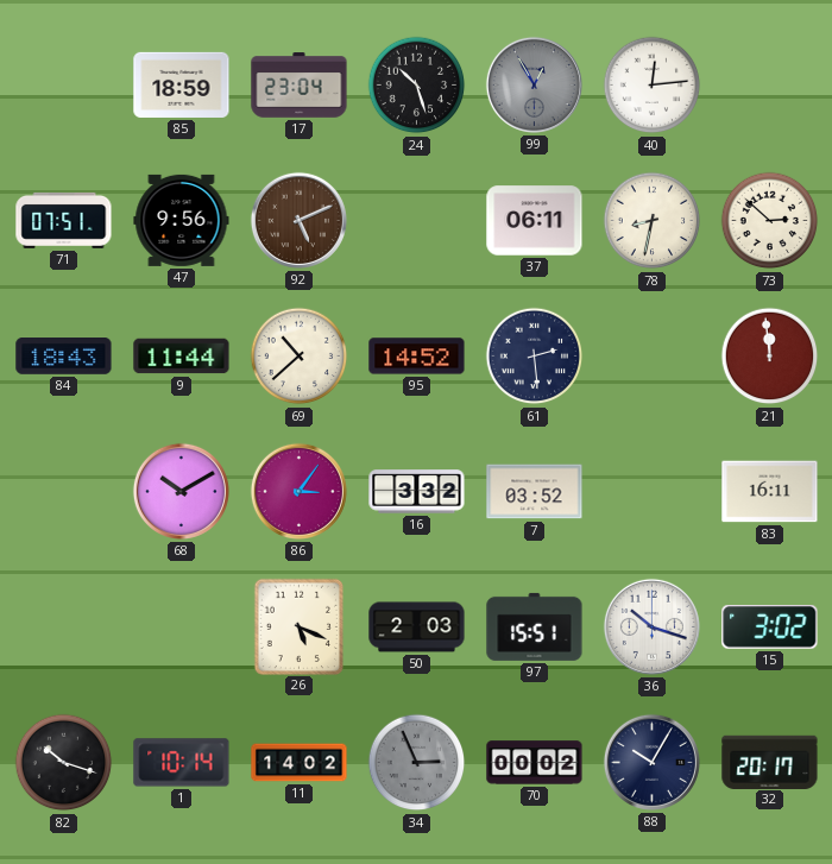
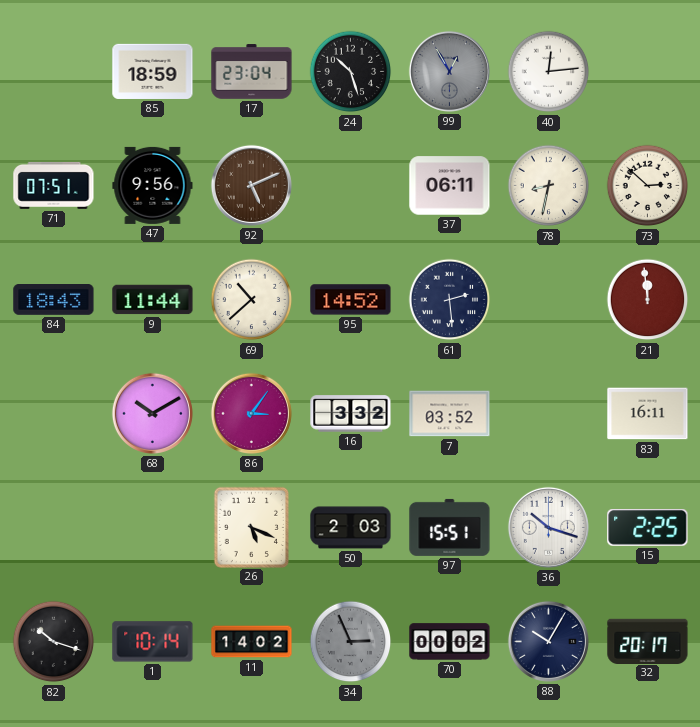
15: 3:02 -> 2:25 (648, 528)
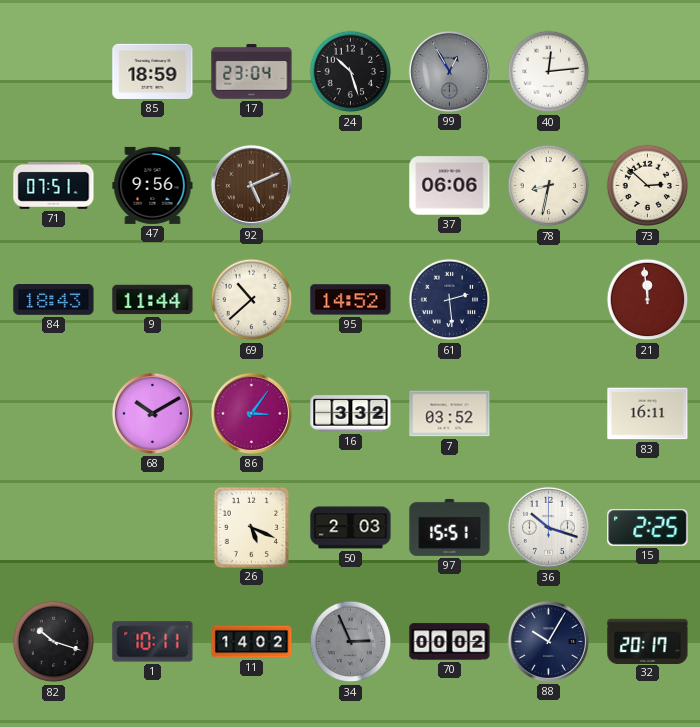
37: 06:11 -> 06:06 (450, 186)
1: 10:14 -> 10:11 (153, 642)
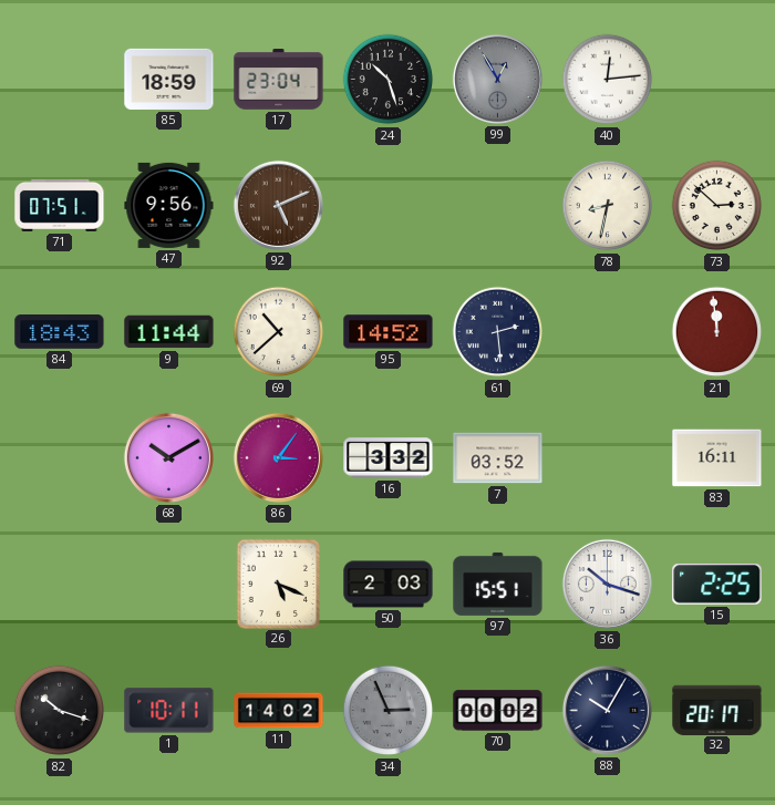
37: 06:06 -> none (450, 186)
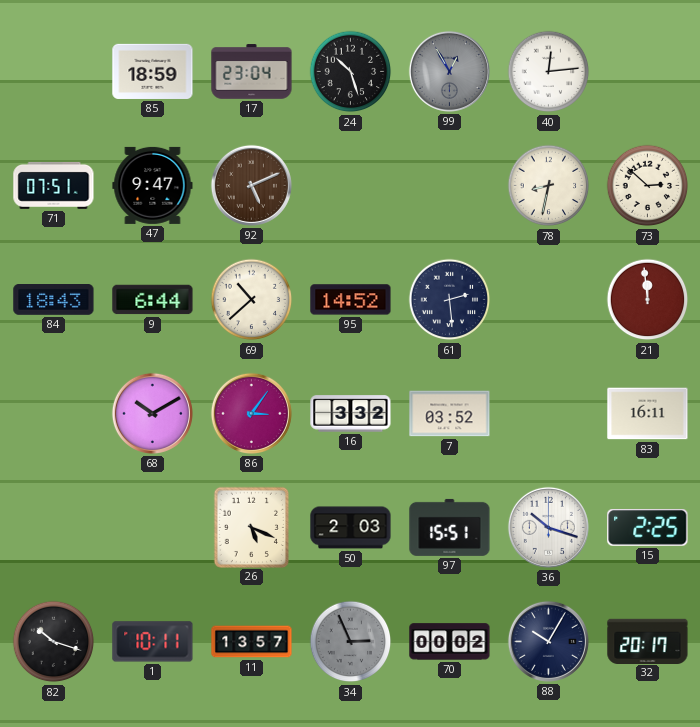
47: 9:56 -> 9:47 (153, 185)
9: 11:44 -> 6:44 (153, 300)
11: 14:02 -> 13:57 (252, 642)
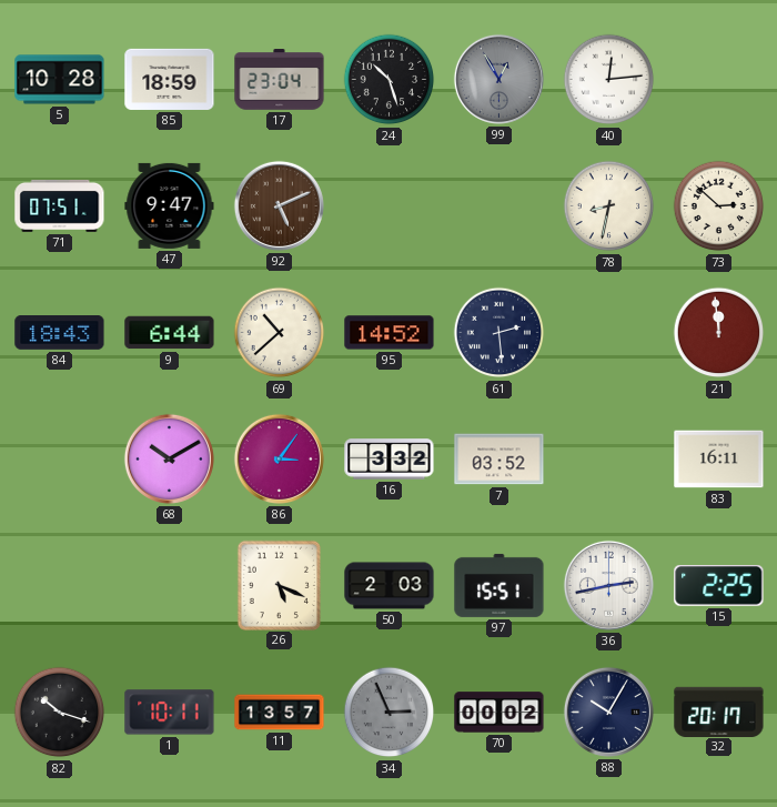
5: none -> 10:28 (60, 80)
36: 10:18 -> 2:43 (608, 585)
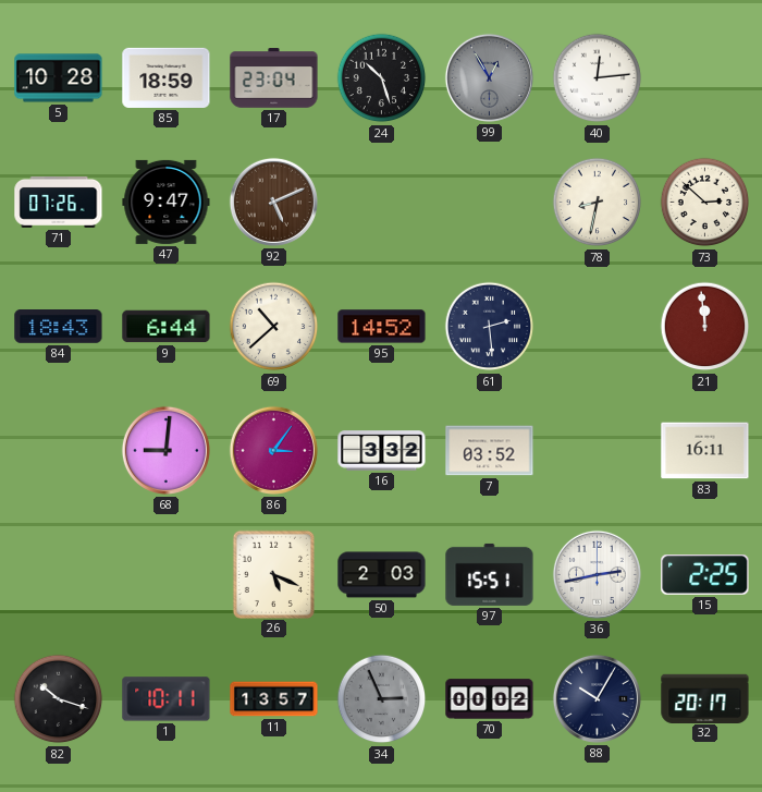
71: 07:51 -> 07:26 (59, 202)
68: 10:10 -> 9:01 (165, 450)
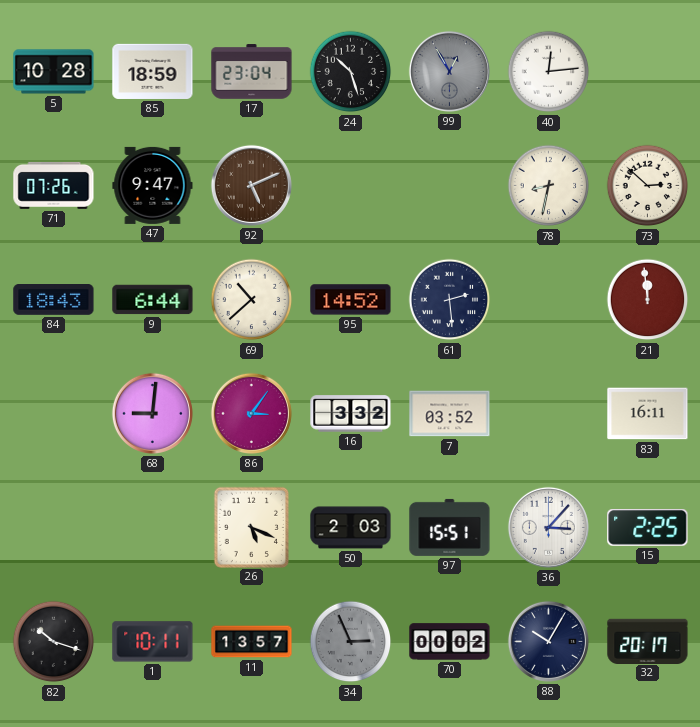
36: 2:43 -> 3:07 (548, 527)
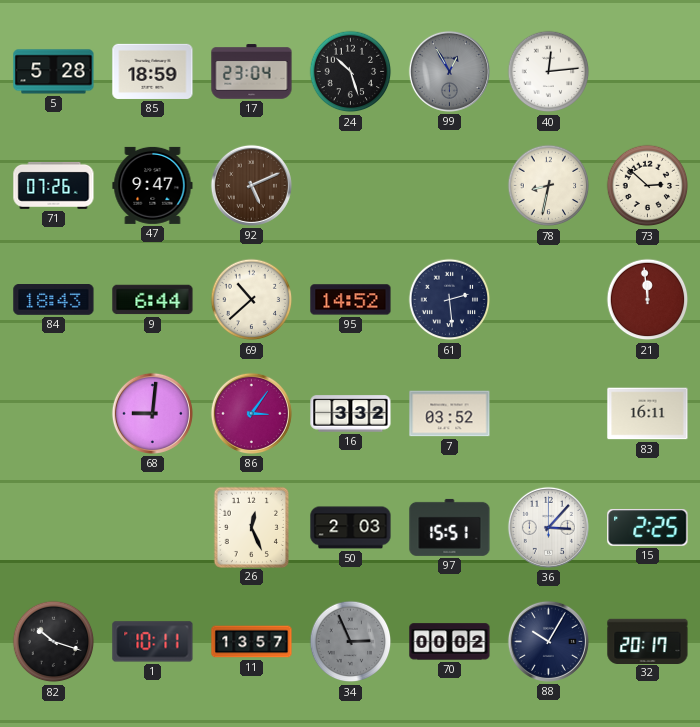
5: 10:28 -> 5:28 (54, 72)
26: 5:19 -> 12:26 (251, 527)
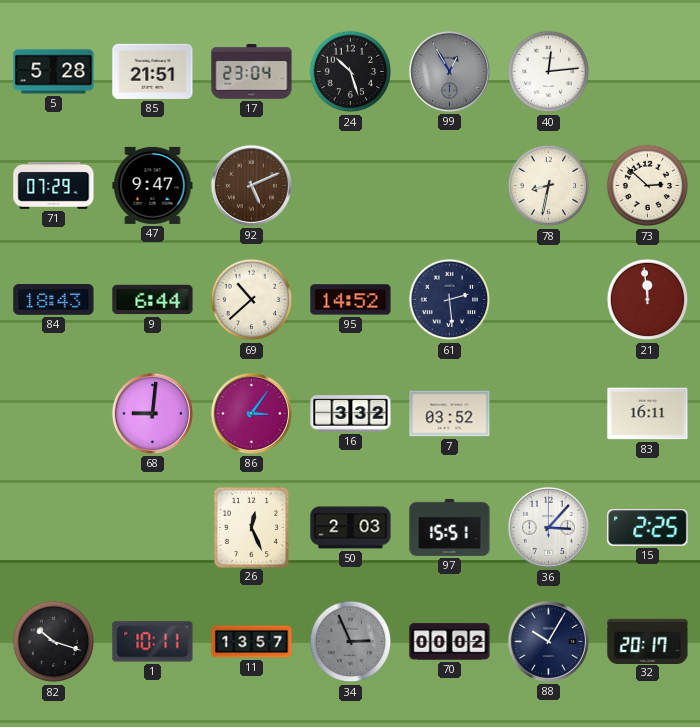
85: 18:59 -> 21:51 (153, 71)
71: 07:26 -> 07:29 (54, 185)
